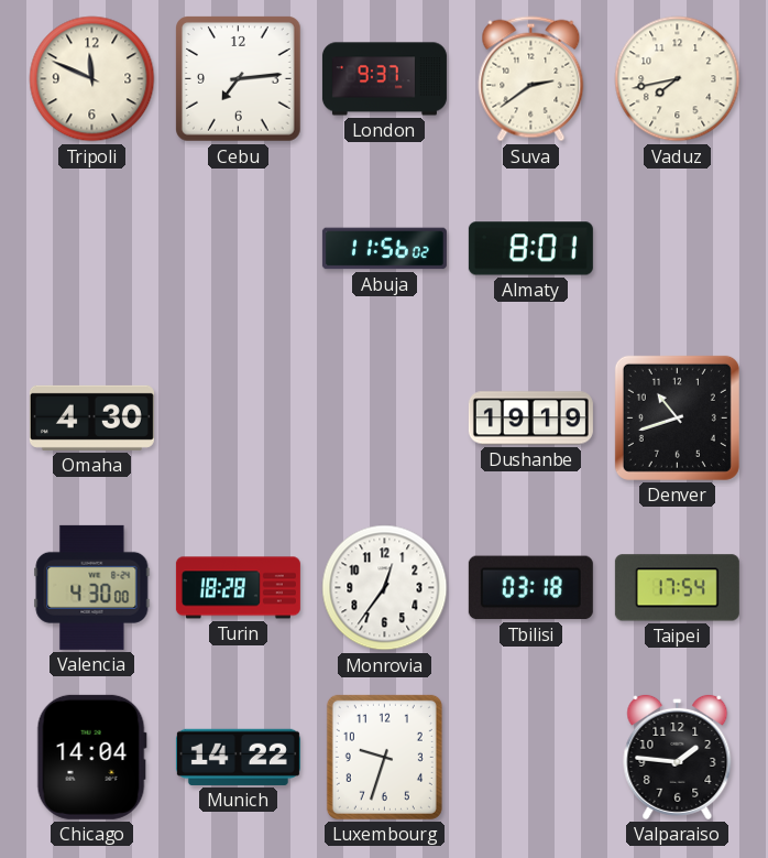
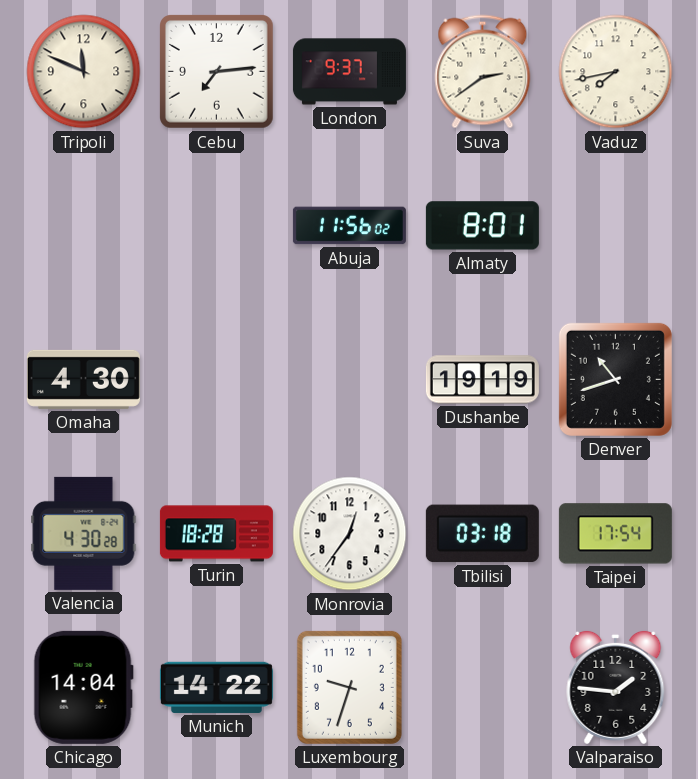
Valencia: 4:30:00 -> 4:30:28 (84, 533)
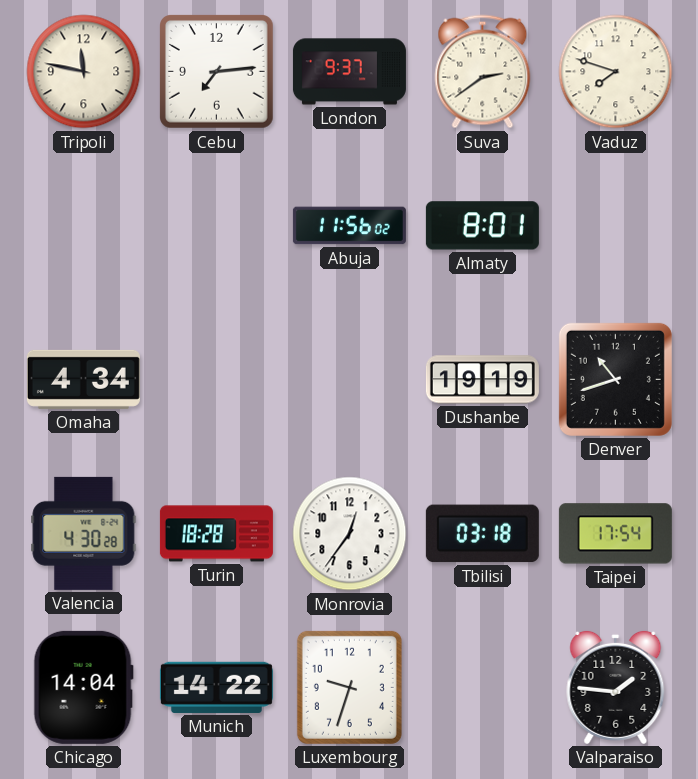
Tripoli: 11:49 -> 11:47 (84, 72)
Vaduz: 7:43 -> 7:48 (616, 72)
Omaha: 4:30 -> 4:34 (83, 379)
